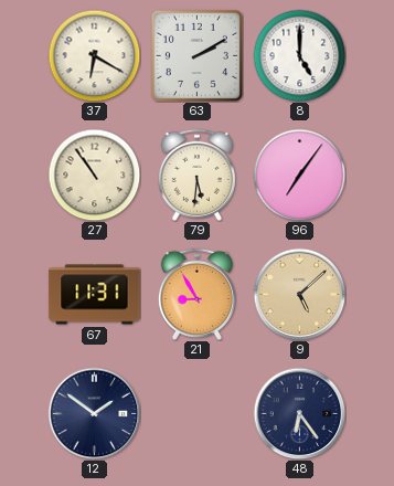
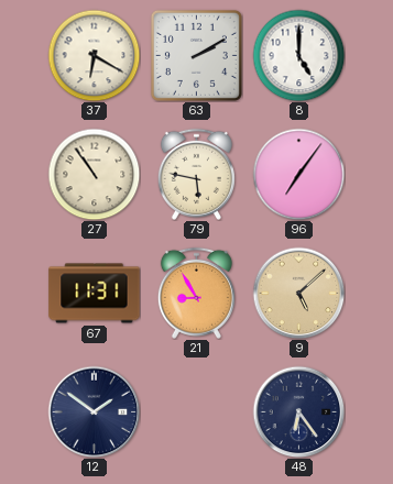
79: 5:31 -> 5:47 (196, 174)
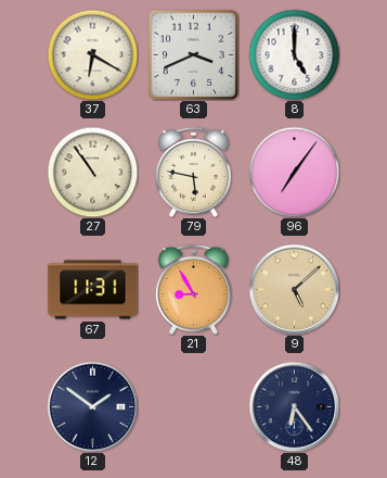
63: 2:10 -> 3:41 (193, 54)
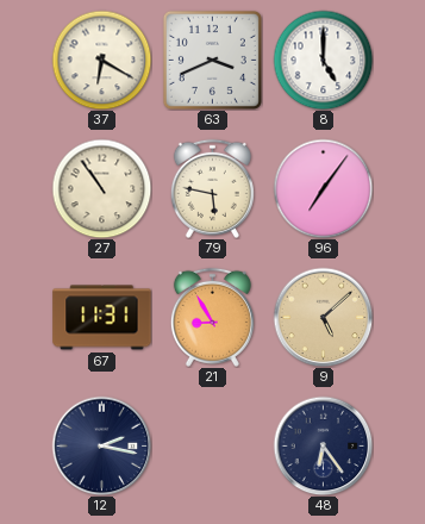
12: 1:51 -> 2:17 (101, 445)
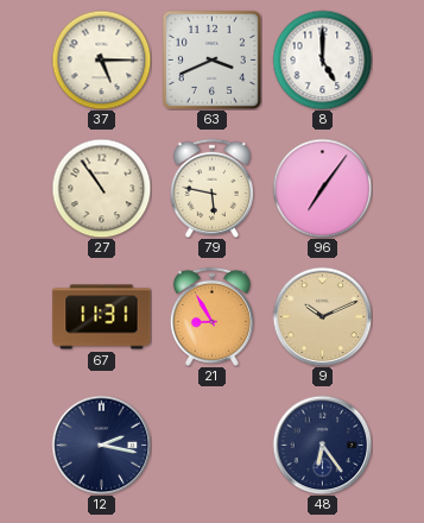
37: 6:20 -> 5:15 (101, 59)
9: 5:08 -> 10:11 (322, 316)
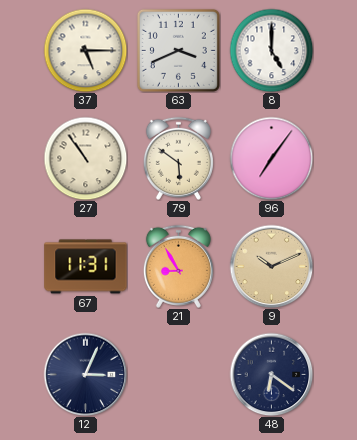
79: 5:47 -> 5:51 (178, 158)
12: 2:17 -> 3:04 (85, 374)
48: 6:24 -> 6:21 (271, 374)
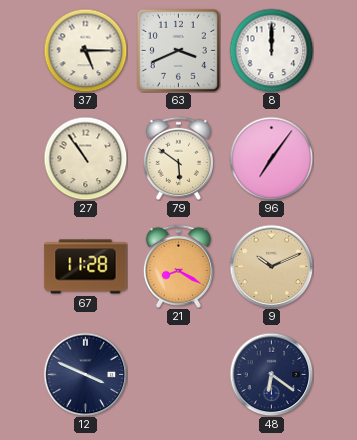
8: 5:00 -> 12:00 (271, 50)
67: 11:31 -> 11:28 (86, 267)
21: 8:55 -> 8:20 (178, 266)
12: 3:04 -> 3:49 (85, 374)
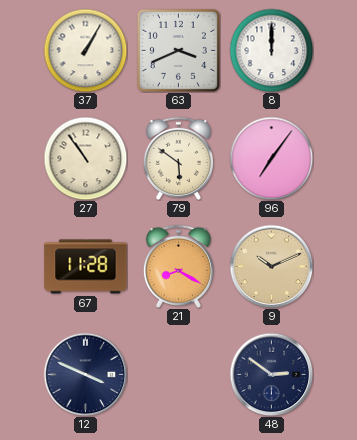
37: 5:15 -> 1:05 (85, 50)
48: 6:21 -> 2:51 (271, 374)
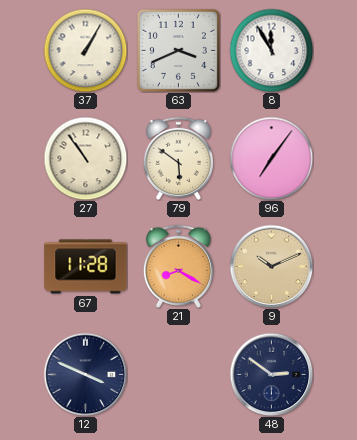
8: 12:00 -> 11:55 (271, 50)
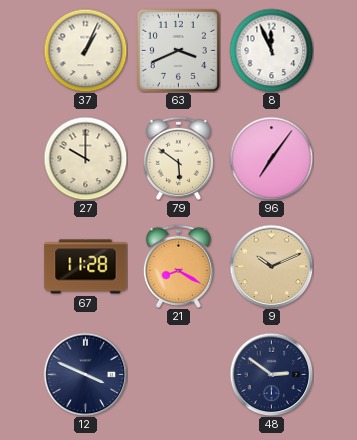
37: 1:05 -> 1:04 (85, 50)
8: 11:55 -> 11:56 (271, 50)
27: 10:54 -> 10:00 (85, 158)
